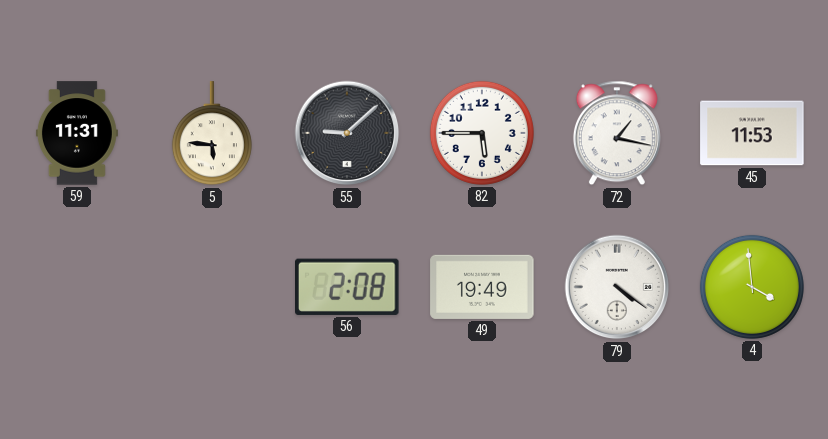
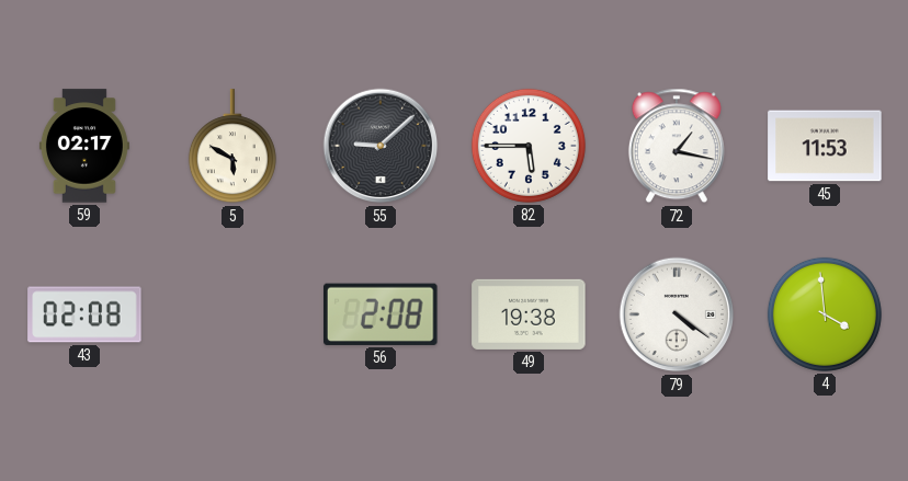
59: 11:31 -> 02:17 (84, 146)
5: 5:46 -> 5:50 (232, 147)
43: none -> 02:08 (84, 314)
49: 19:49 -> 19:38 (529, 314)
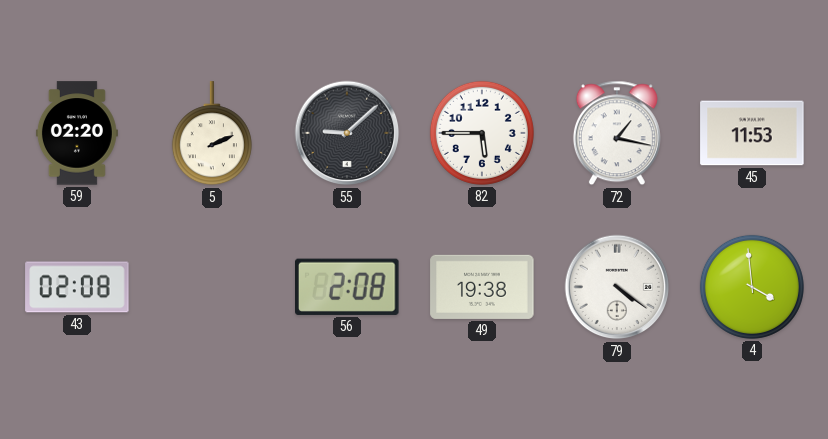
59: 02:17 -> 02:20 (77, 133)
5: 5:50 -> 2:11 (212, 134)
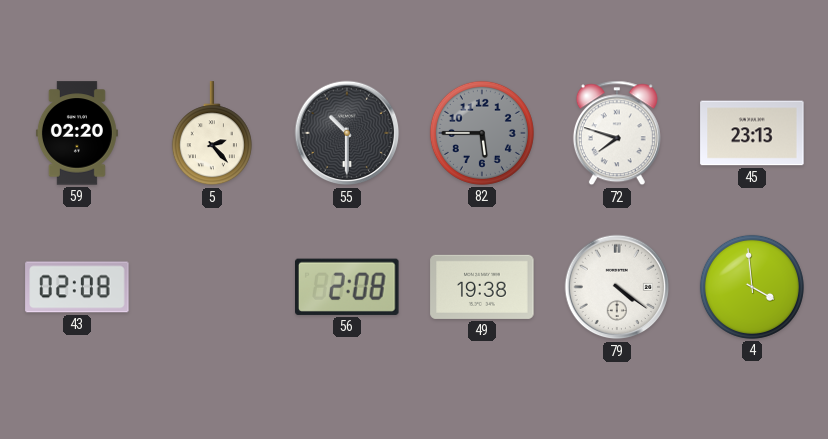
5: 2:11 -> 2:23 (212, 134)
55: 9:08 -> 10:30 (347, 133)
82 dial: white -> grey (482, 133)
72: 1:17 -> 7:48 (617, 133)
45: 11:53 -> 23:13 (752, 133)
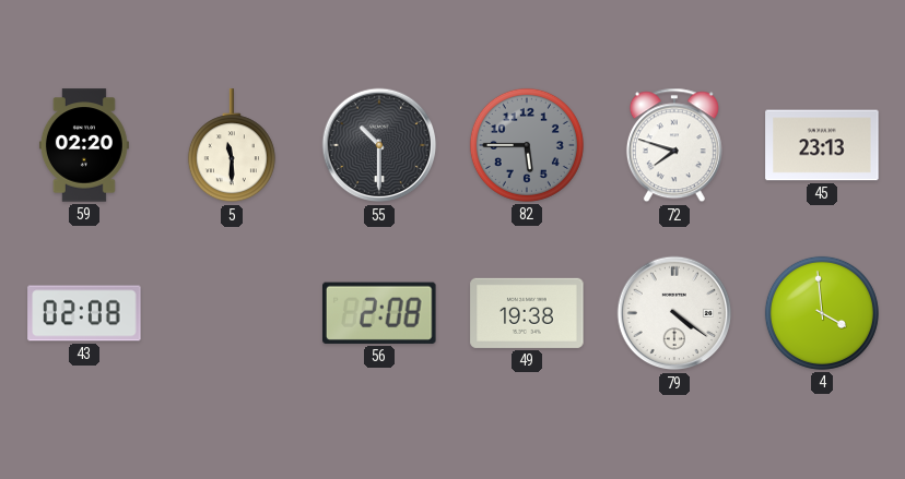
5: 2:23 -> 11:30 (232, 146)
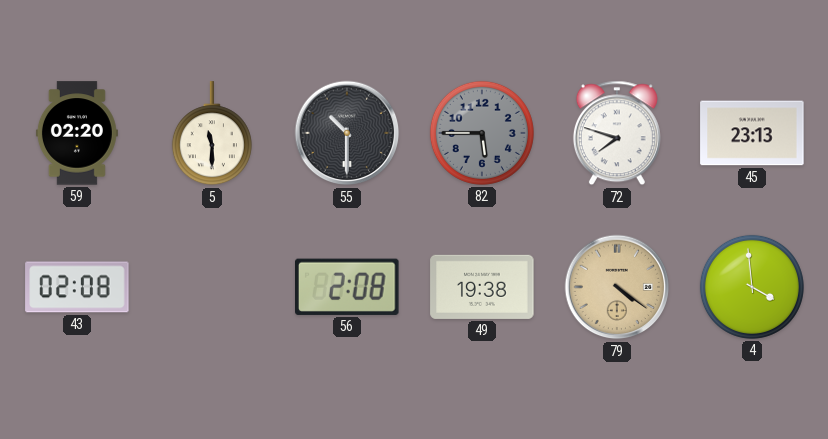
79 dial: white -> champagne (617, 287)
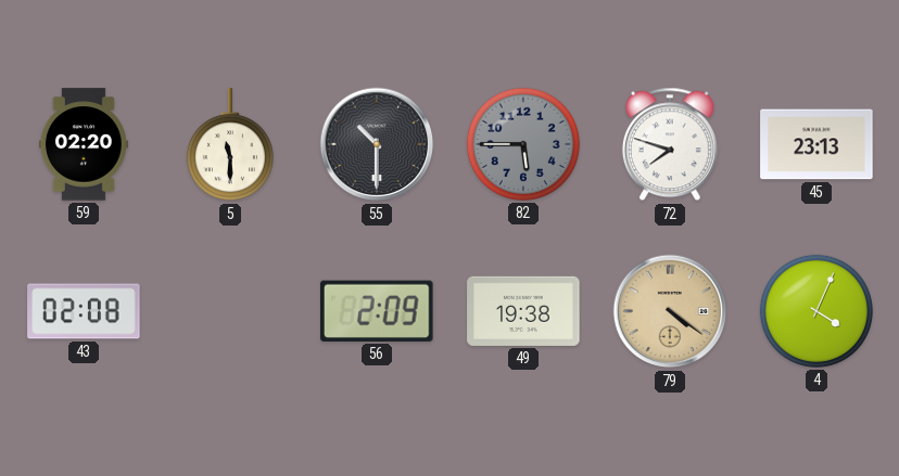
56: 2:08 -> 2:09 (378, 311)
4: 3:59 -> 4:04 (816, 311)
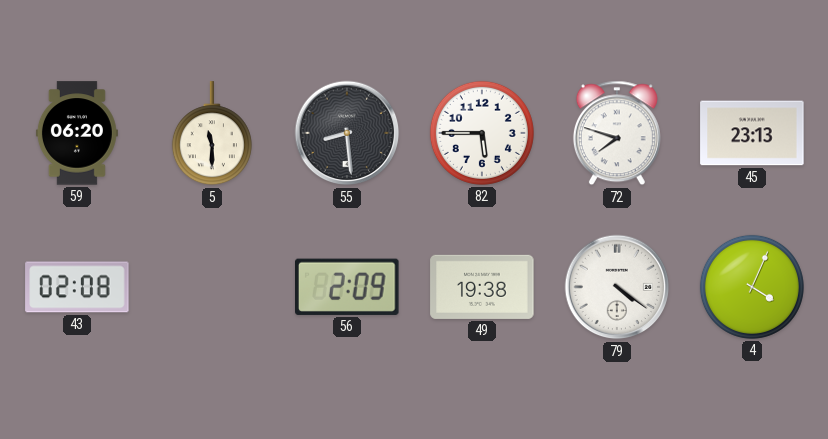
59: 02:20 -> 06:20 (77, 133)
55: 10:30 -> 8:29 (347, 133)
82 dial: grey -> white (482, 133)
79 dial: champagne -> white (617, 287)
